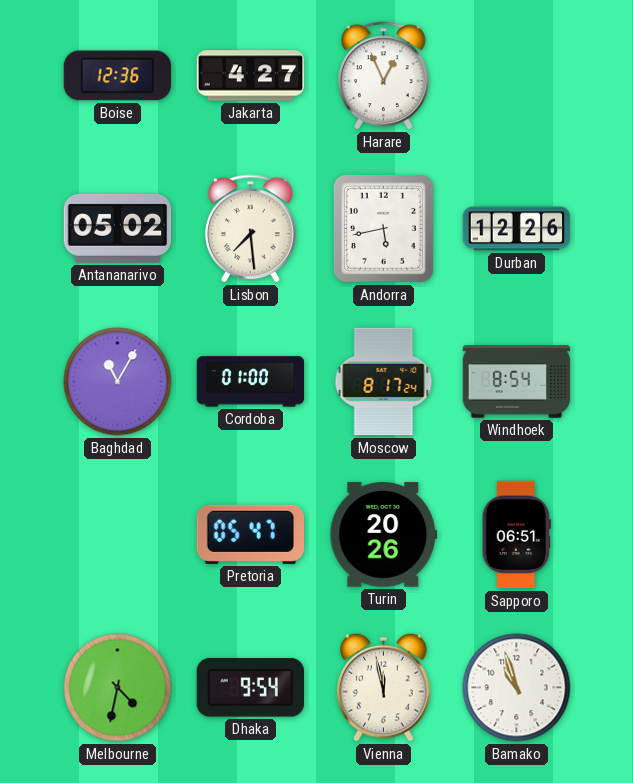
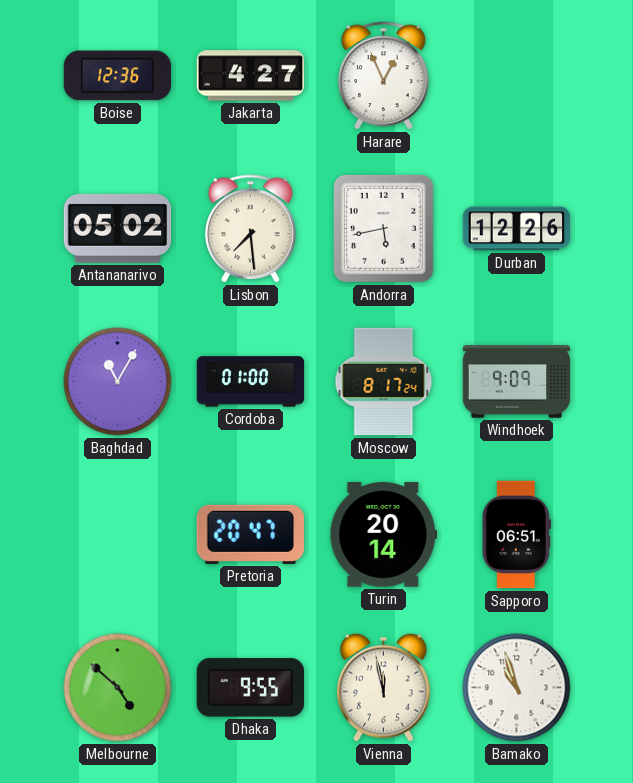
Windhoek: 8:54 -> 9:09 (517, 382)
Pretoria: 05:47 -> 20:47 (251, 534)
Turin: 20:26 -> 20:14 (384, 535)
Melbourne: 4:32 -> 4:52 (118, 688)
Dhaka: 9:54 -> 9:55 (250, 688)
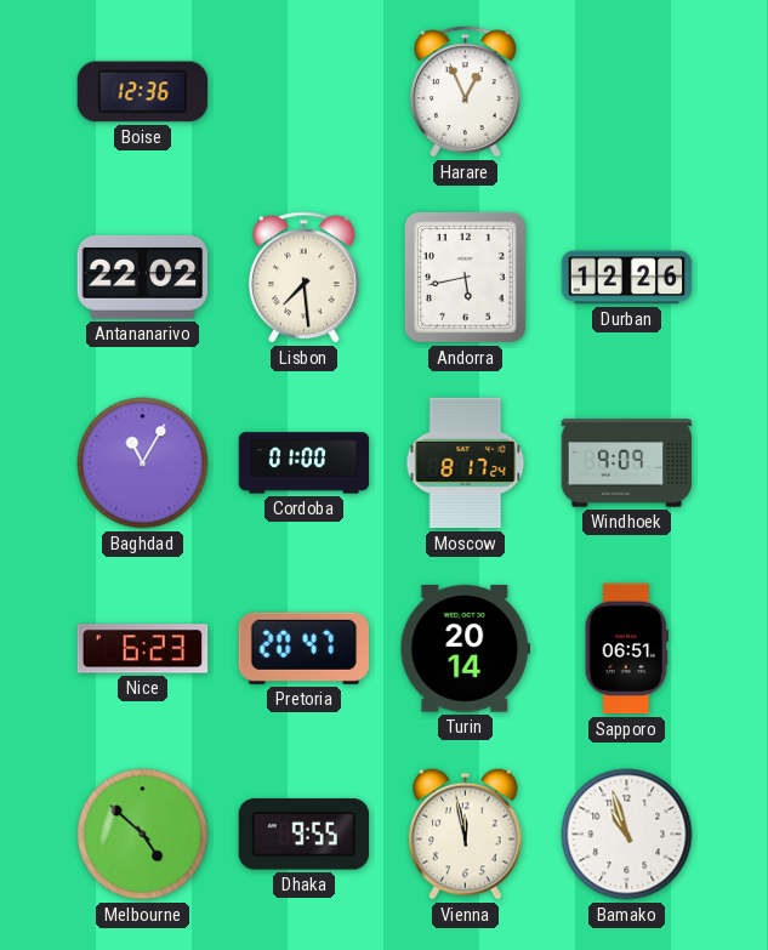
Jakarta: 4:27 -> none (251, 76)
Antananarivo: 05:02 -> 22:02 (143, 277)
Nice: none -> 6:23 (143, 649)
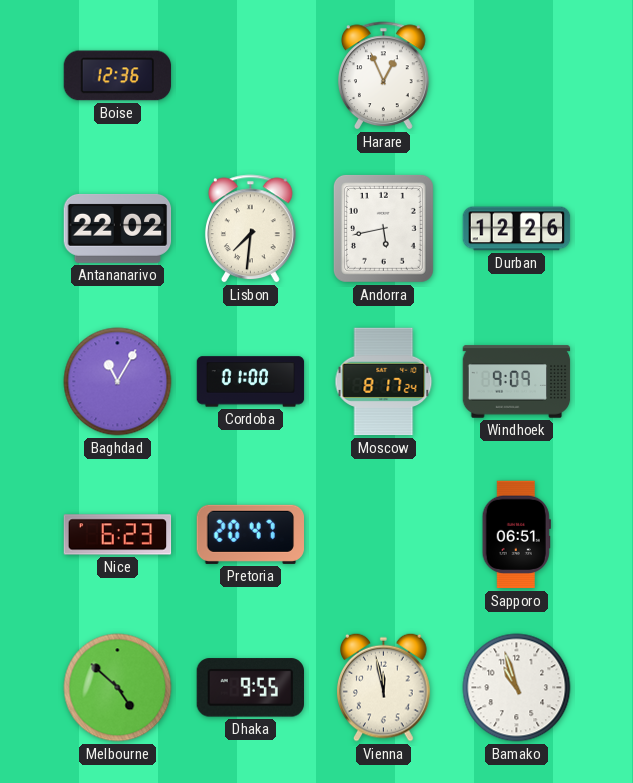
Lisbon: 7:29 -> 7:31 (250, 229)
Turin: 20:14 -> none (466, 649)
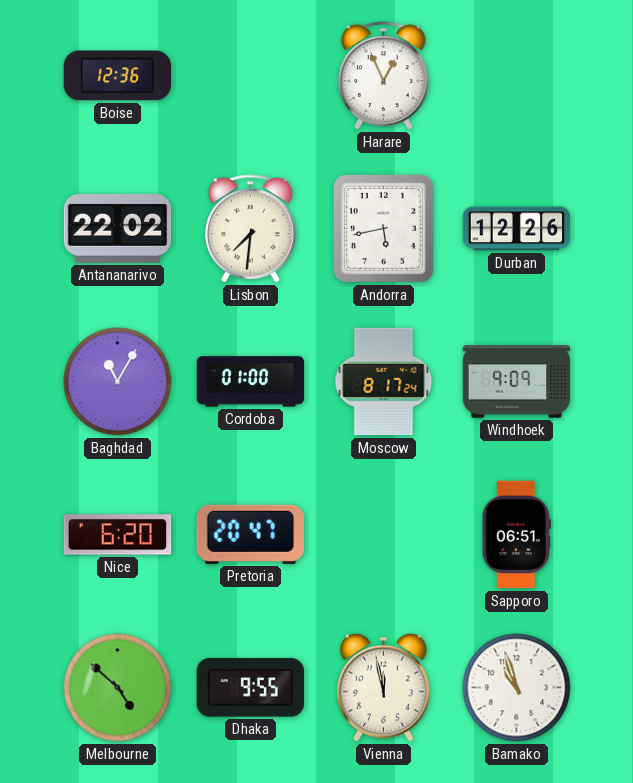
Nice: 6:23 -> 6:20 (118, 535)
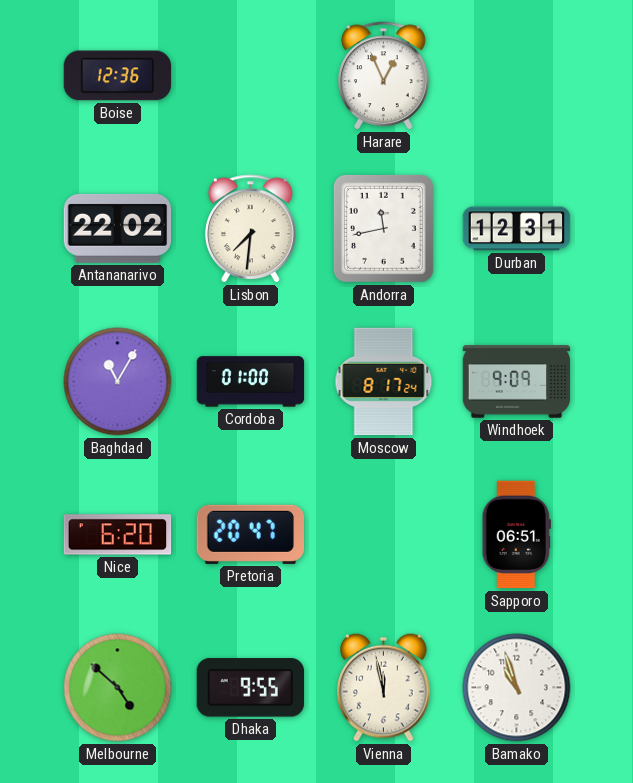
Andorra: 5:43 -> 11:43 (383, 228)
Durban: 12:26 -> 12:31 (517, 229)
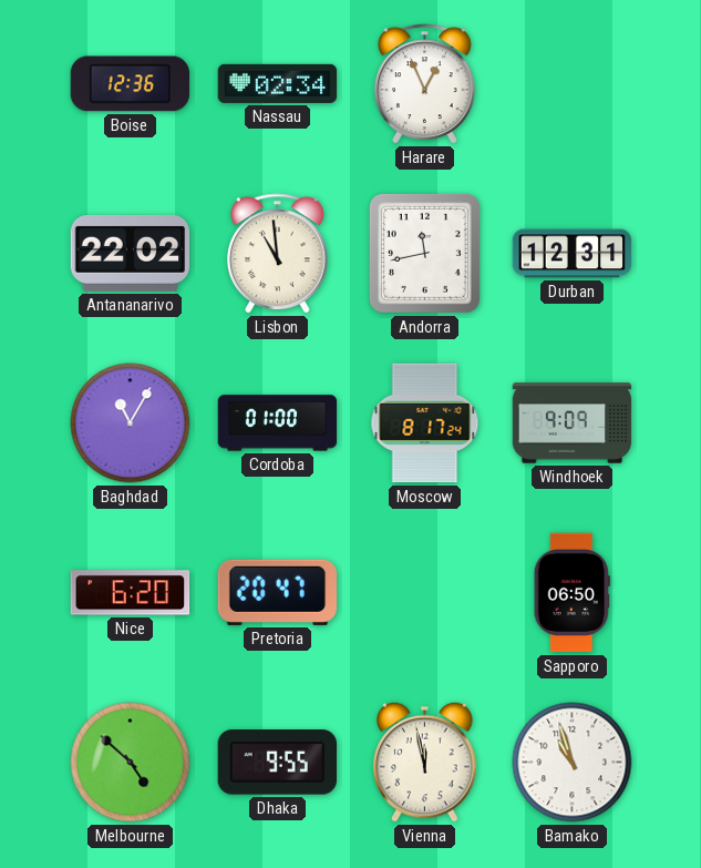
Nassau: none -> 02:34 (278, 83)
Lisbon: 7:31 -> 10:59 (277, 254)
Sapporo: 06:51 -> 06:50 (571, 593)
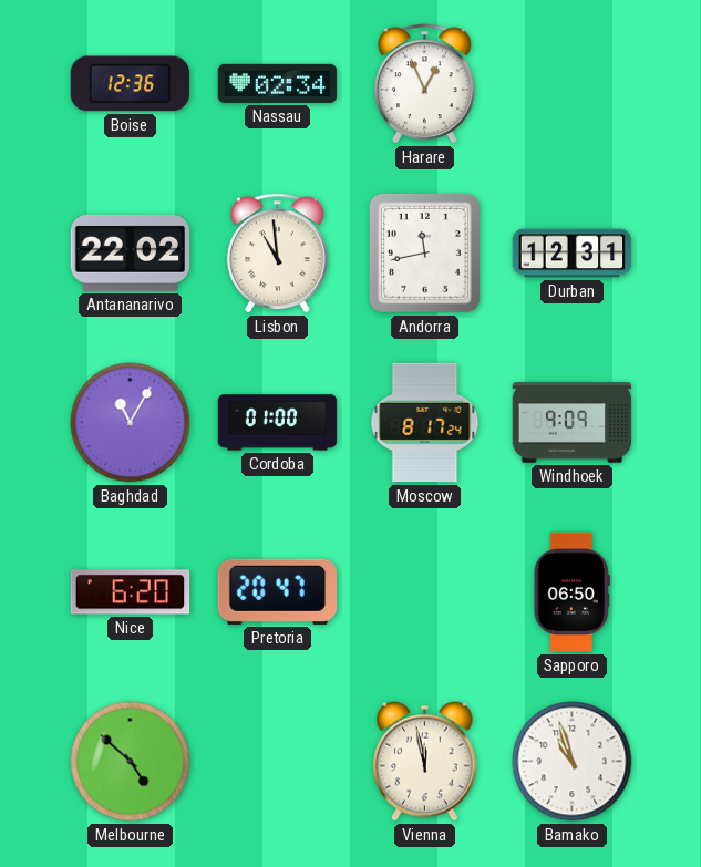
Dhaka: 9:55 -> none (277, 763)
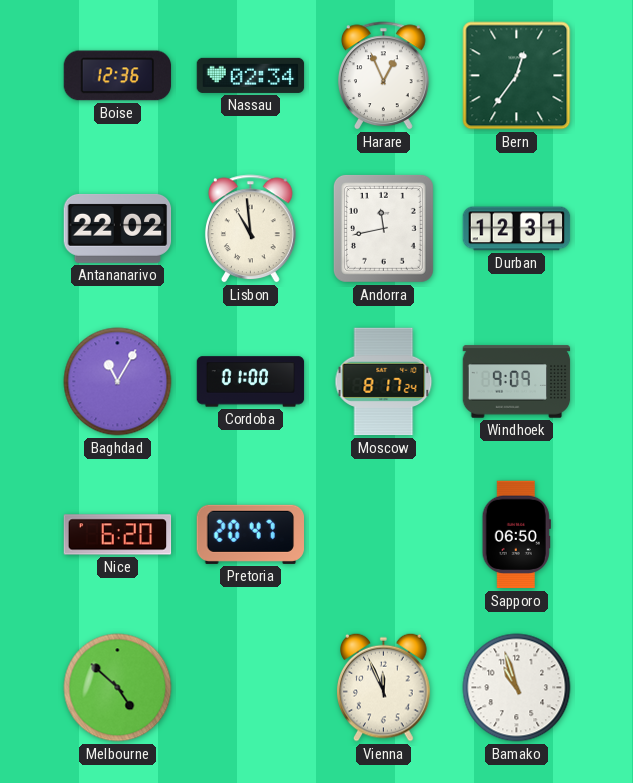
Bern: none -> 12:36 (517, 76)
Vienna: 11:58 -> 11:56 (384, 687)
